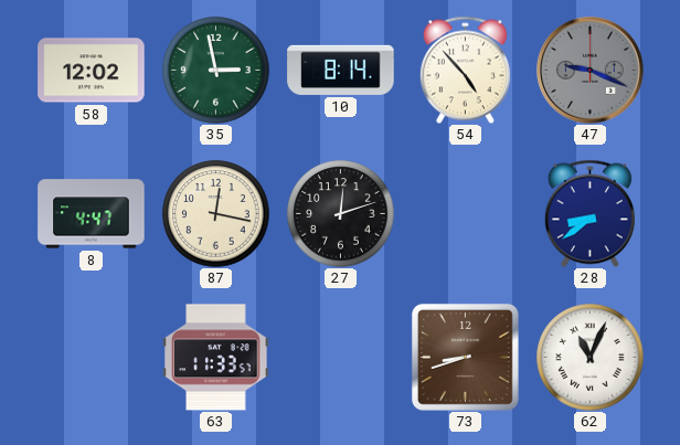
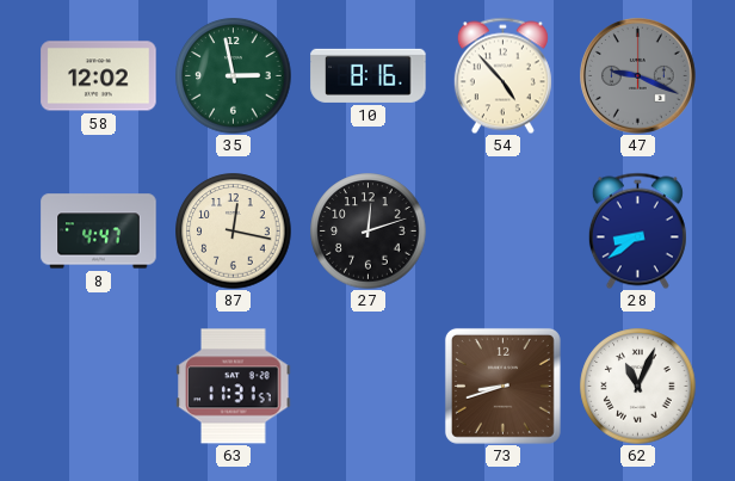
10: 8:14 -> 8:16 (369, 75)
63: 11:33 -> 11:31 (234, 387)
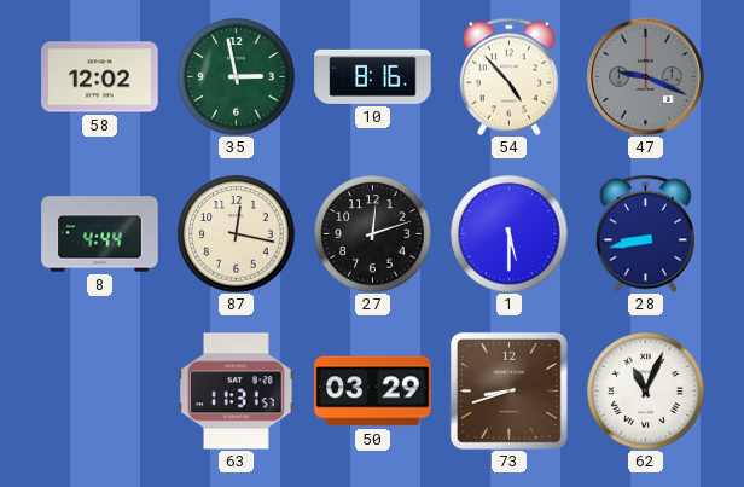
8: 4:47 -> 4:44 (100, 234)
1: none -> 5:30 (510, 234)
28: 8:39 -> 8:43 (645, 233)
50: none -> 03:29 (373, 392)
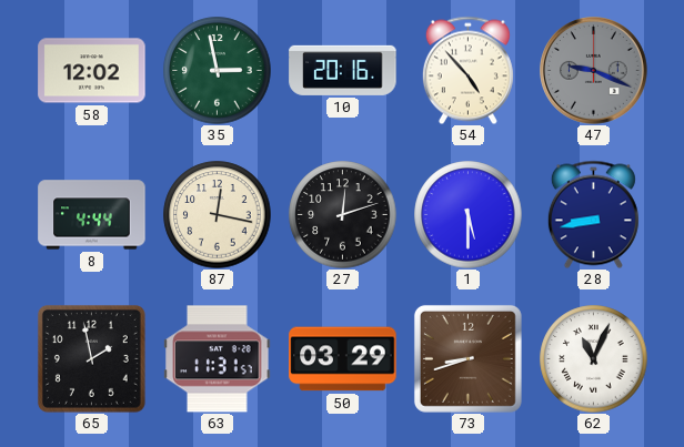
10: 8:16 -> 20:16 (343, 70)
65: none -> 1:58 (91, 358)
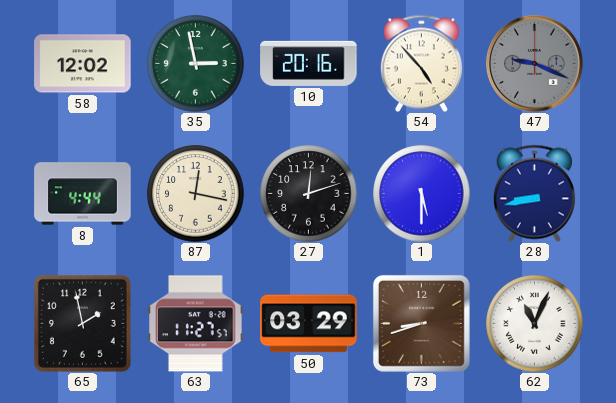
63: 11:31 -> 11:27 (196, 324)
